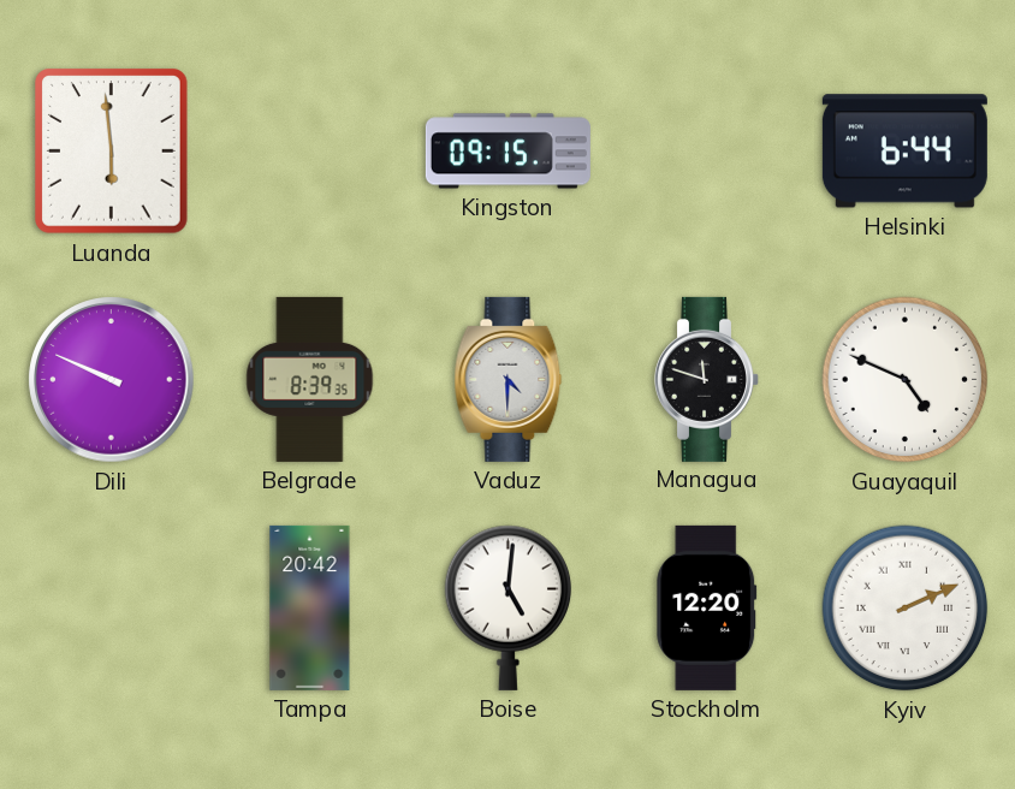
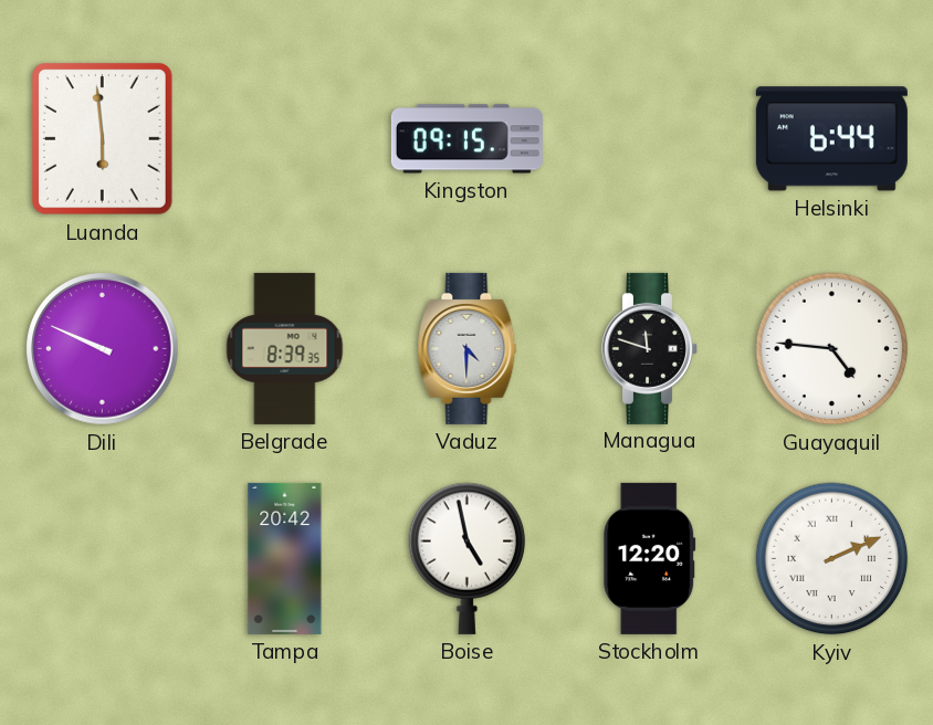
Guayaquil: 4:49 -> 4:46 (832, 349)
Boise: 5:01 -> 4:58 (468, 558)
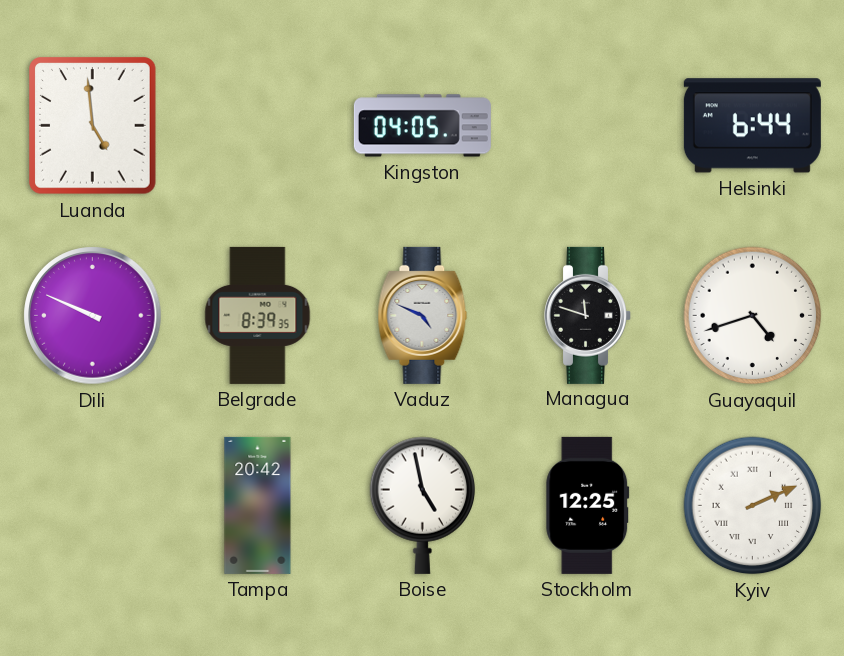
Luanda: 5:59 -> 4:59 (93, 126)
Kingston: 09:15 -> 04:05 (422, 126)
Vaduz: 4:30 -> 4:49 (423, 315)
Guayaquil: 4:46 -> 4:42 (753, 316)
Stockholm: 12:20 -> 12:25 (588, 505)
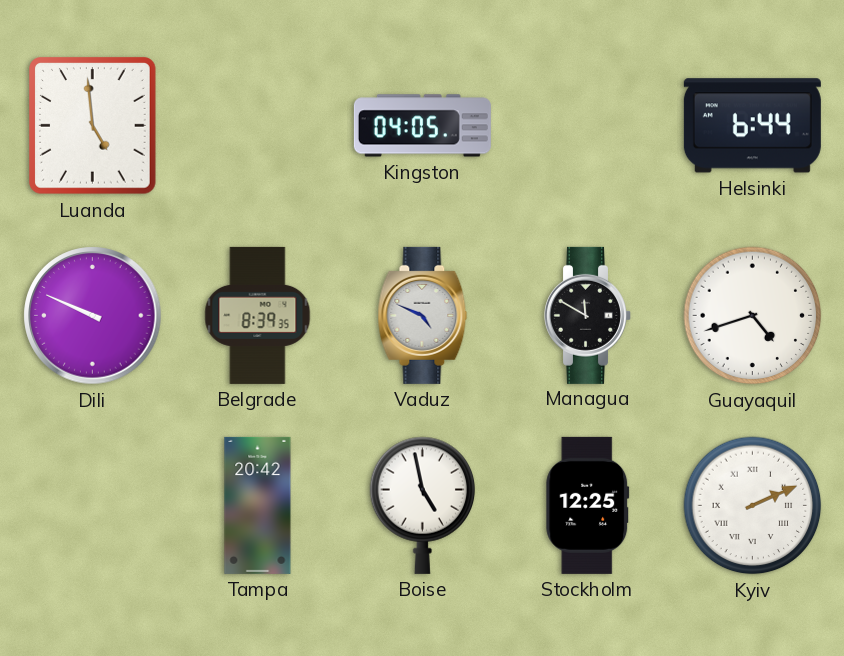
Managua: 11:48 -> 11:50 (588, 315)
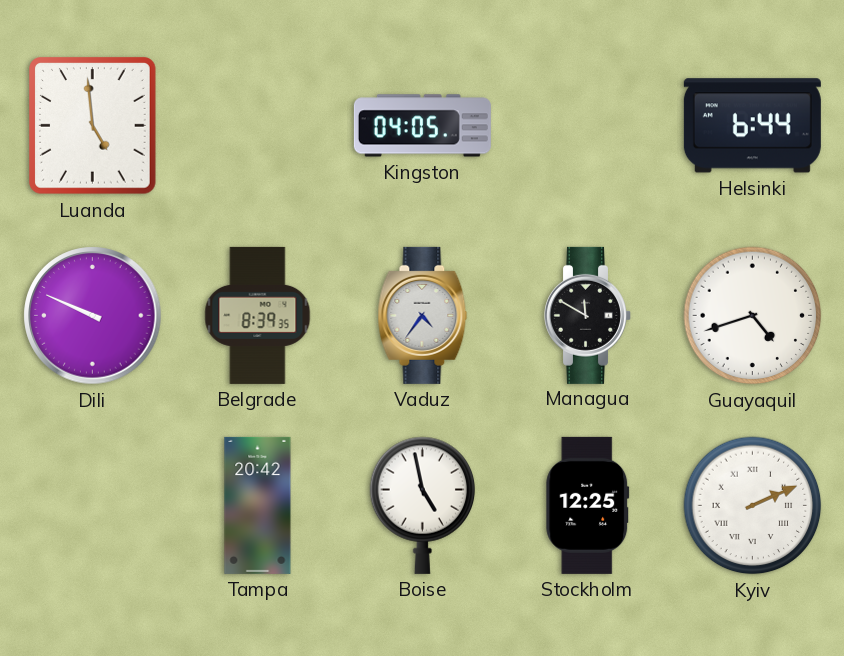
Vaduz: 4:49 -> 4:36 (423, 315)
